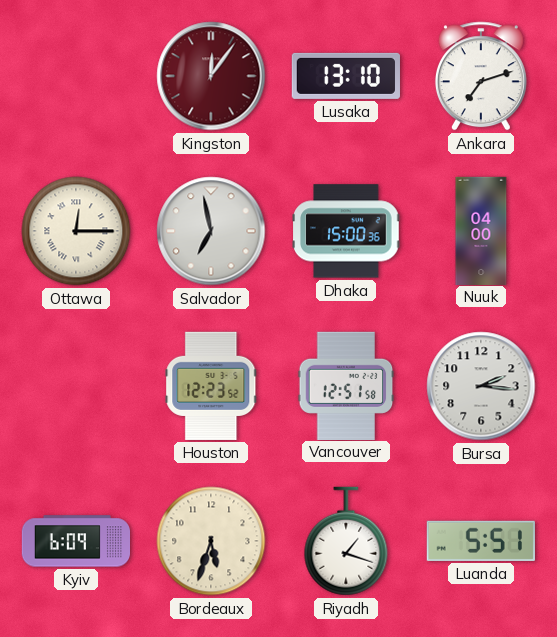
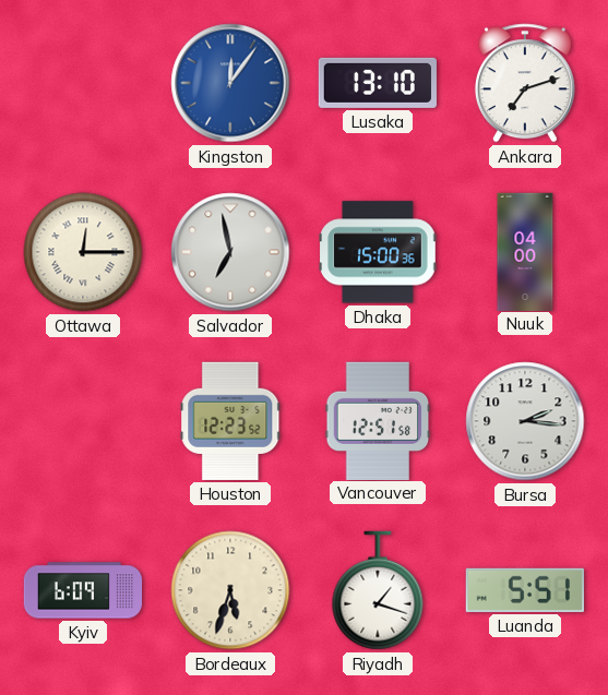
Kingston dial: burgundy -> blue (230, 83)
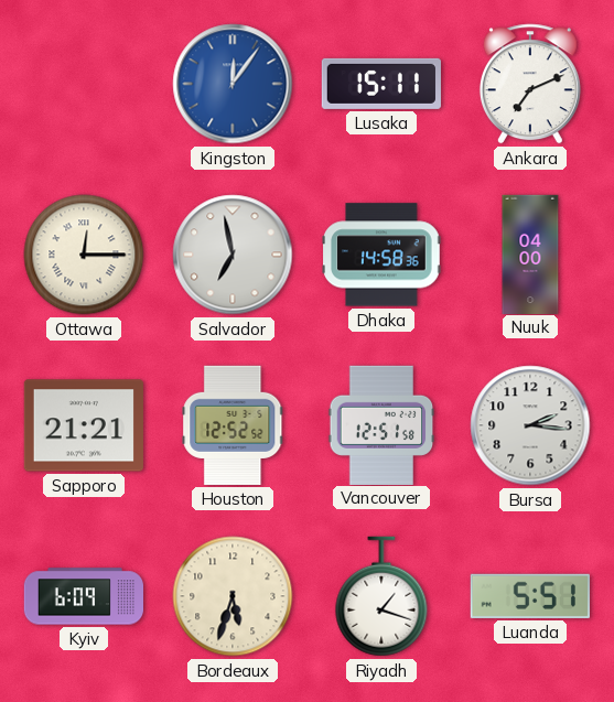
Lusaka: 13:10 -> 15:11 (381, 84)
Ankara: 7:12 -> 7:11 (530, 84)
Dhaka: 15:00 -> 14:58 (381, 255)
Sapporo: none -> 21:21 (84, 425)
Houston: 12:23 -> 12:52 (233, 425)
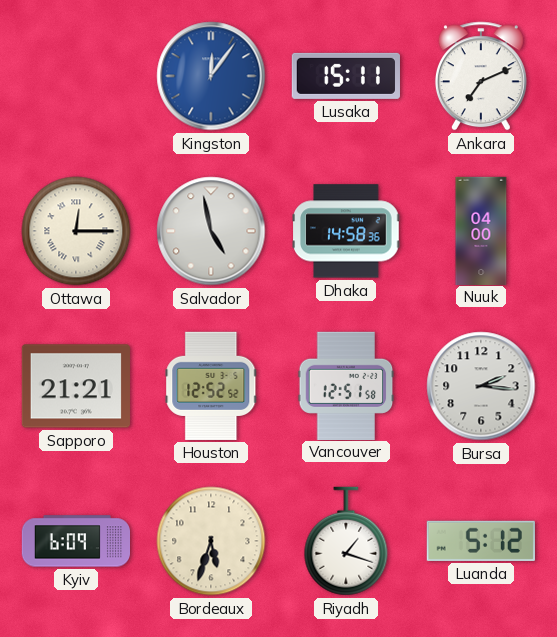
Salvador: 6:58 -> 4:58 (211, 231)
Luanda: 5:51 -> 5:12 (481, 541)
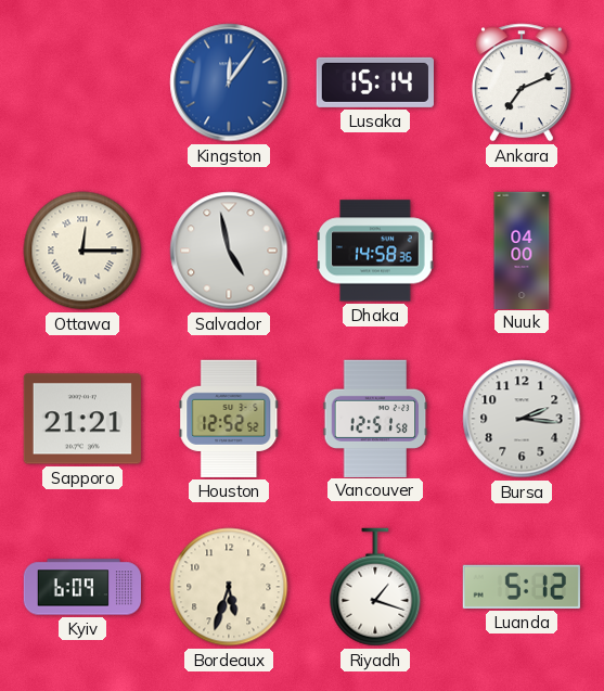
Lusaka: 15:11 -> 15:14 (375, 82)
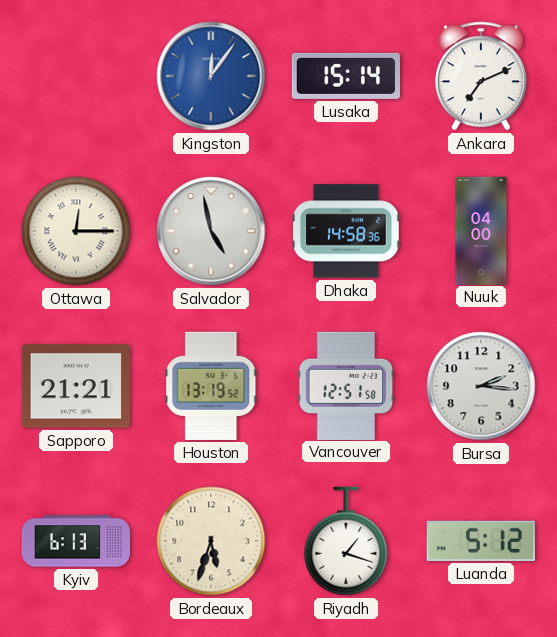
Houston: 12:52 -> 13:19 (211, 386)
Kyiv: 6:09 -> 6:13 (75, 541)
